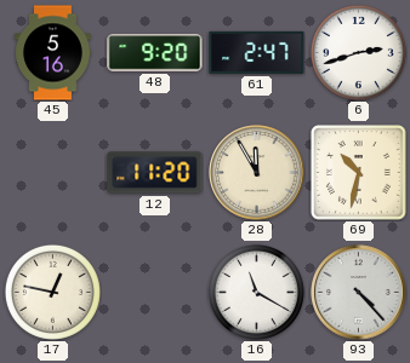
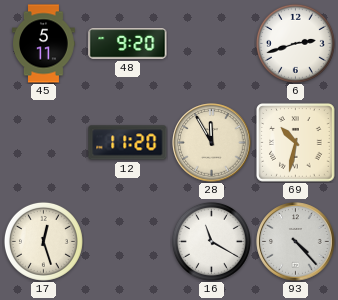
45: 5:16 -> 5:11 (44, 44)
61: 2:47 -> none (257, 52)
17: 12:47 -> 12:27 (43, 241)
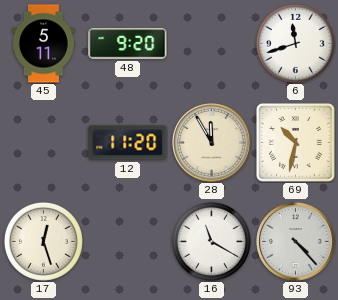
6: 2:42 -> 11:42 (295, 43)
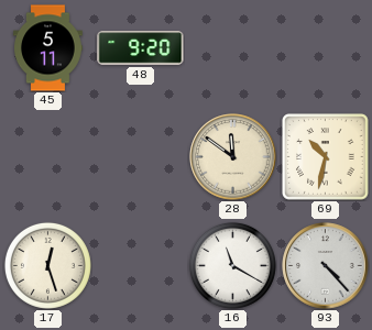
6: 11:42 -> none (295, 43)
12: 11:20 -> none (128, 143)
28: 11:55 -> 11:51 (233, 157)
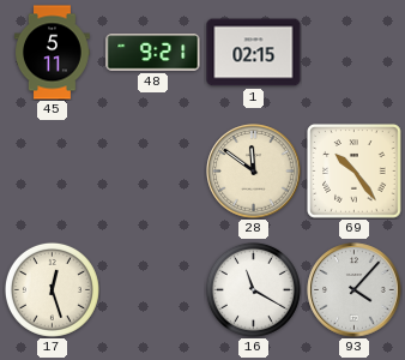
48: 9:20 -> 9:21 (153, 53)
1: none -> 02:15 (254, 53)
69: 10:32 -> 10:24 (355, 172)
93: 4:23 -> 4:07 (355, 290)
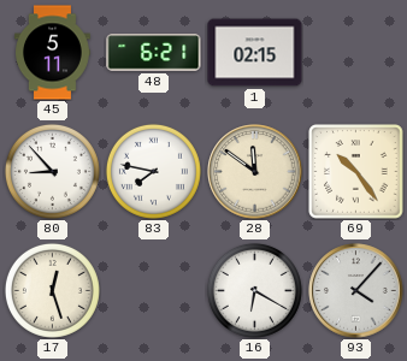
48: 9:21 -> 6:21 (154, 53)
80: none -> 8:53 (52, 171)
83: none -> 7:47 (153, 171)
16: 11:20 -> 6:20 (254, 290)
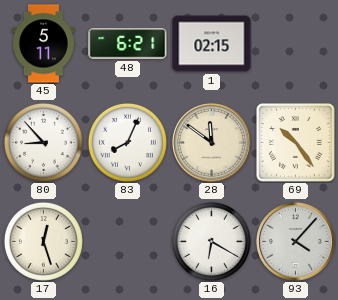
83: 7:47 -> 8:04 (127, 142)
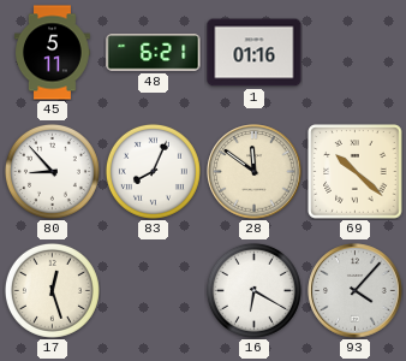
1: 02:15 -> 01:16 (255, 53)
69: 10:24 -> 10:22 (356, 172)
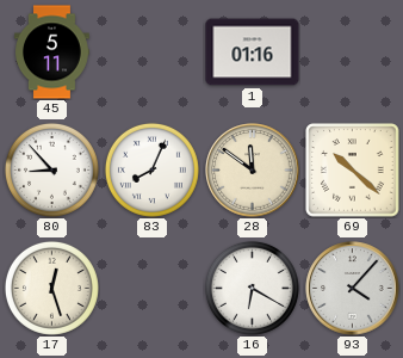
48: 6:21 -> none (154, 53)
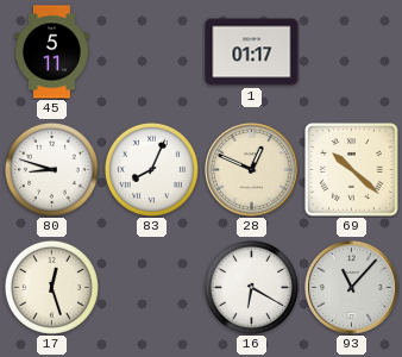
1: 01:16 -> 01:17 (252, 52)
80: 8:53 -> 8:48 (51, 169)
28: 11:51 -> 12:49 (252, 170)
93: 4:07 -> 11:07 (352, 288)
